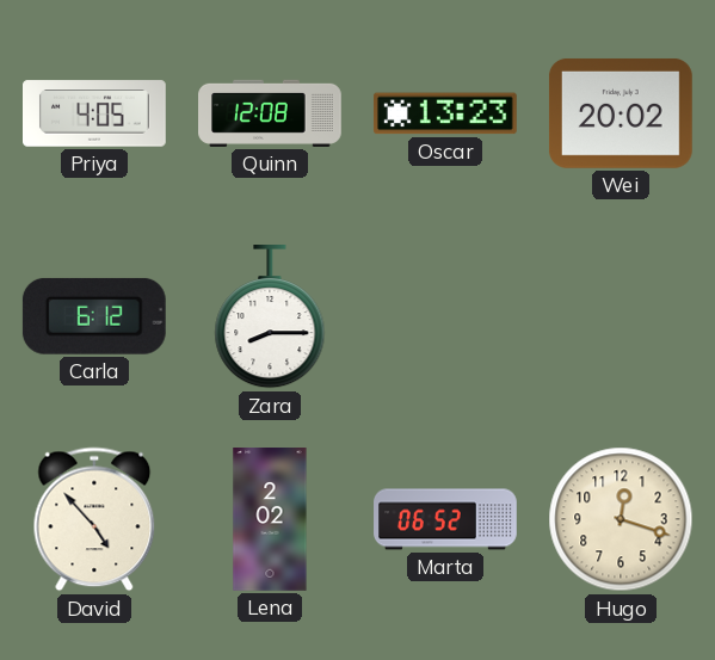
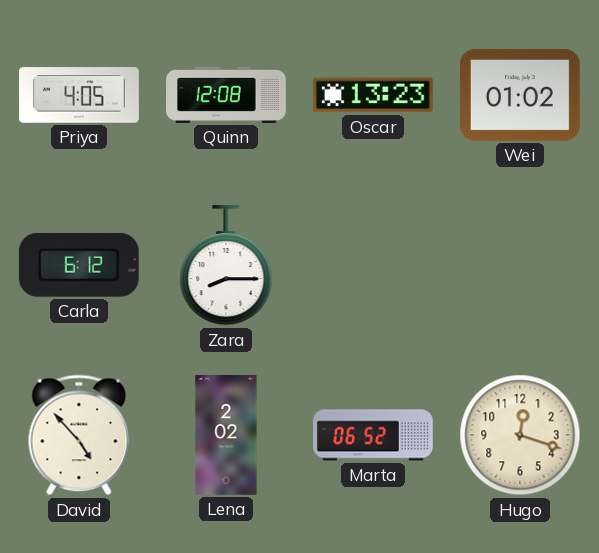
Wei: 20:02 -> 01:02 (520, 95)
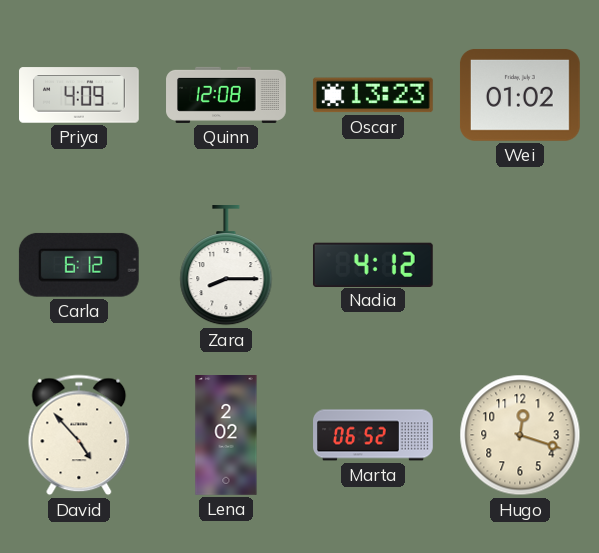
Priya: 4:05 -> 4:09 (80, 95)
Nadia: none -> 4:12 (373, 264)
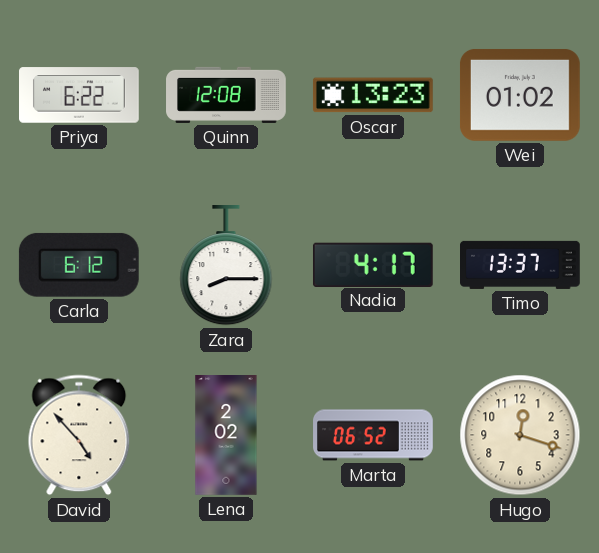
Priya: 4:09 -> 6:22 (80, 95)
Nadia: 4:12 -> 4:17 (373, 264)
Timo: none -> 13:37 (521, 265)
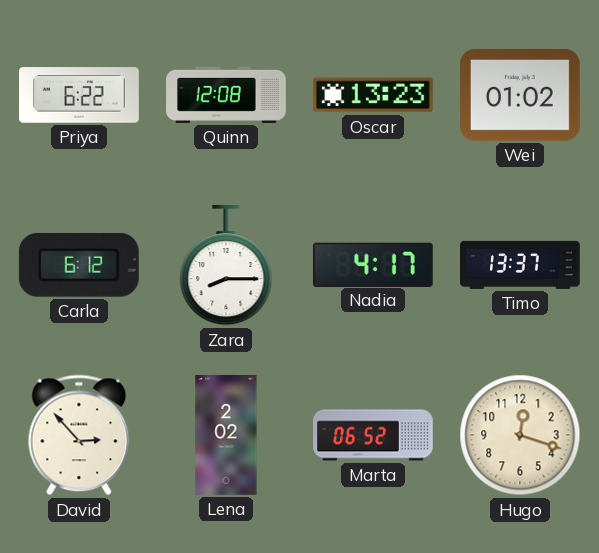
David: 4:53 -> 2:53 (79, 435)
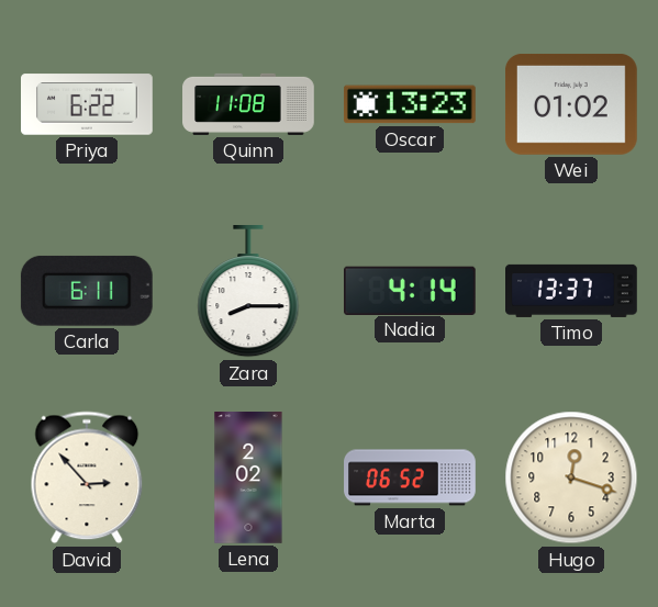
Quinn: 12:08 -> 11:08 (248, 104)
Carla: 6:12 -> 6:11 (87, 291)
Nadia: 4:17 -> 4:14 (410, 290)
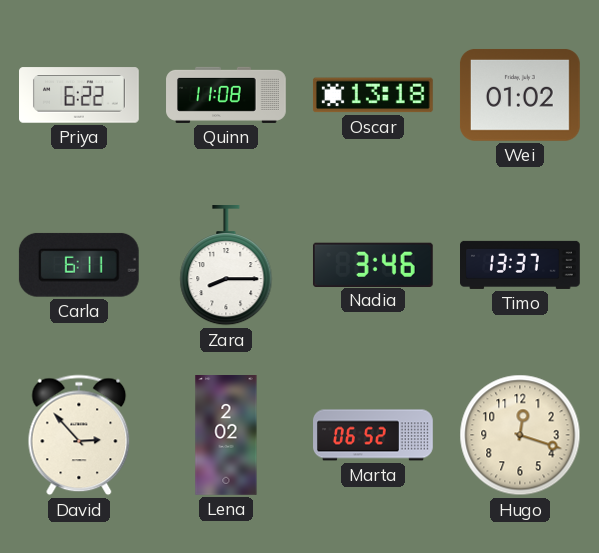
Oscar: 13:23 -> 13:18 (373, 95)
Nadia: 4:14 -> 3:46 (373, 264)
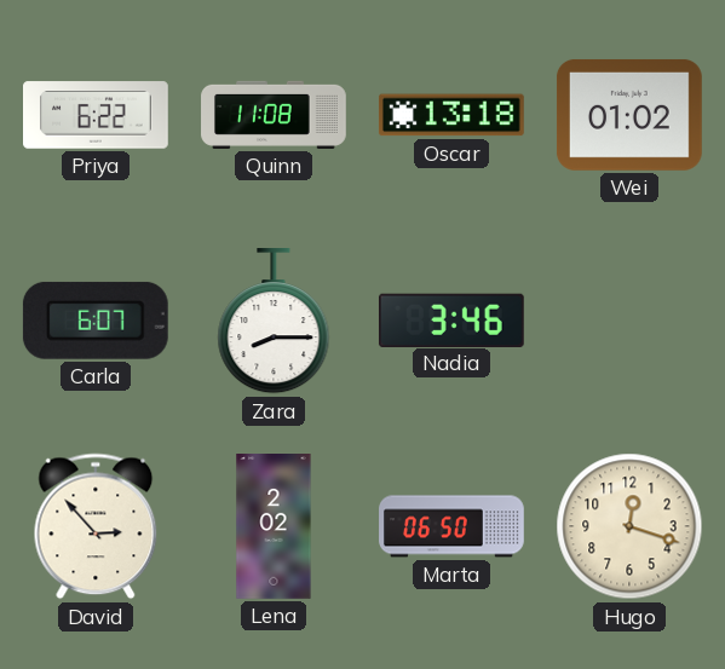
Carla: 6:11 -> 6:07 (96, 321)
Timo: 13:37 -> none (521, 265)
Marta: 06:52 -> 06:50 (451, 526)
